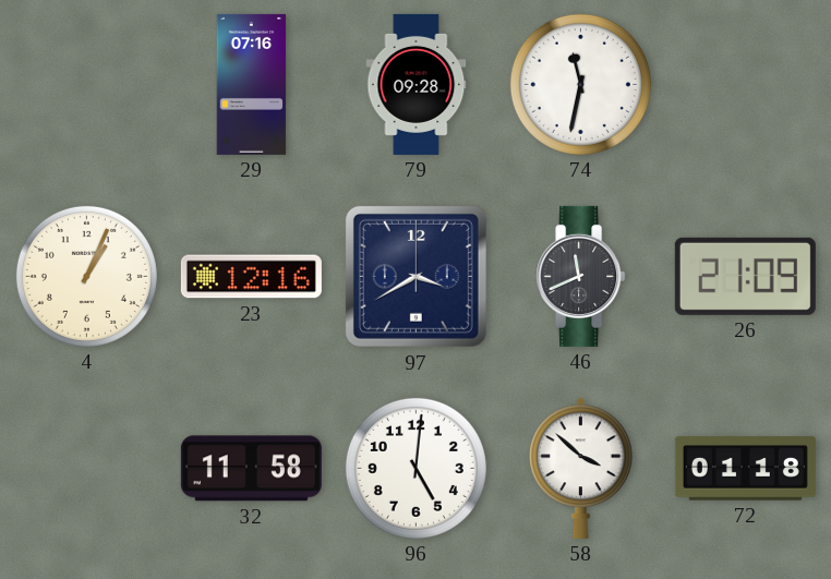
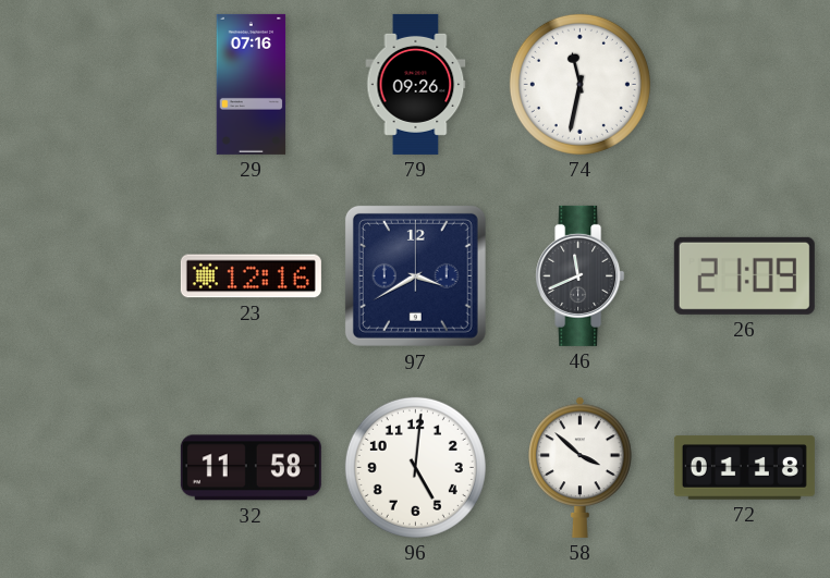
79: 09:28 -> 09:26 (416, 84)
4: 1:04 -> none (86, 276)
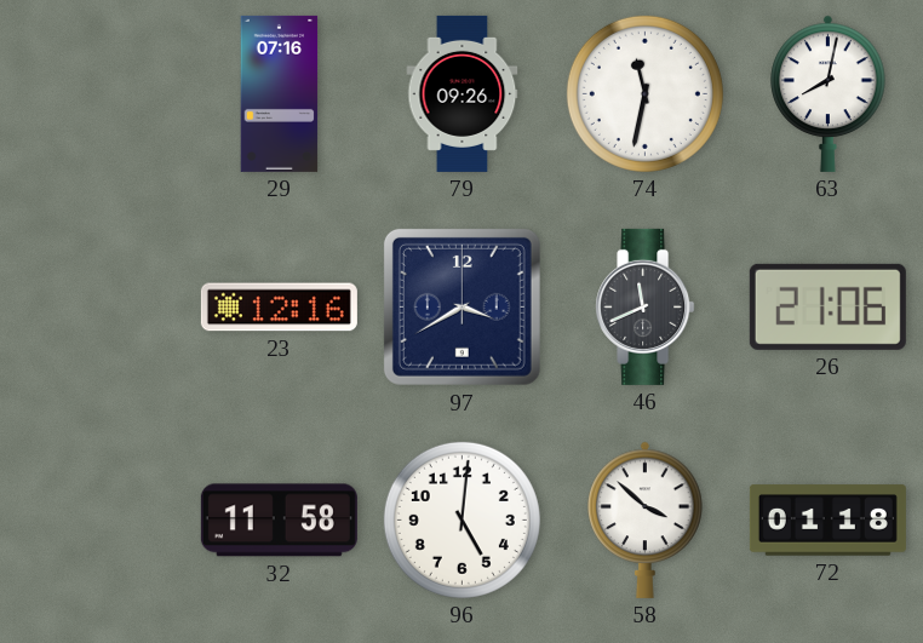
63: none -> 8:02 (829, 93)
26: 21:09 -> 21:06 (827, 306)
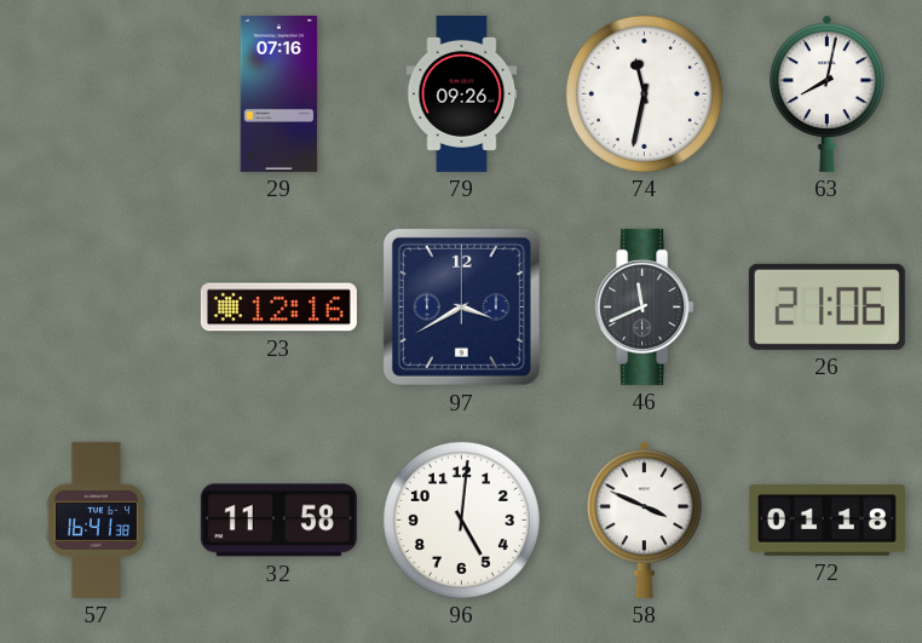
57: none -> 16:41 (96, 519)
58: 3:52 -> 3:49 (645, 519)
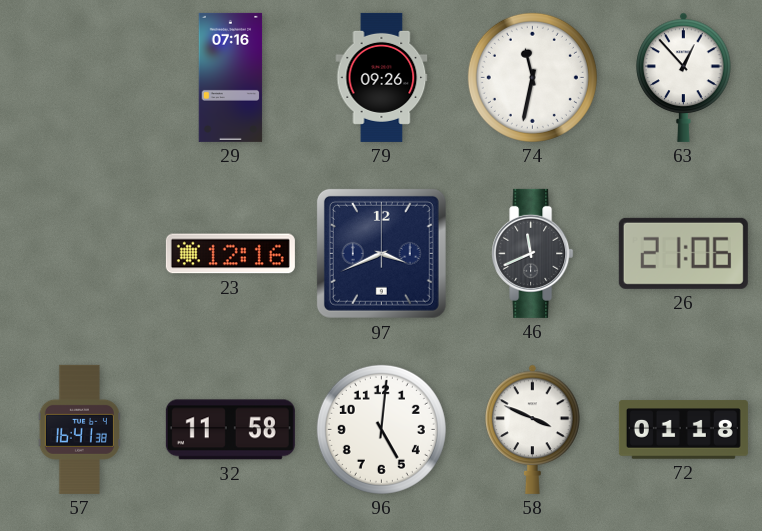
63: 8:02 -> 12:53 (684, 77)
97: 3:40 -> 3:41 (381, 253)
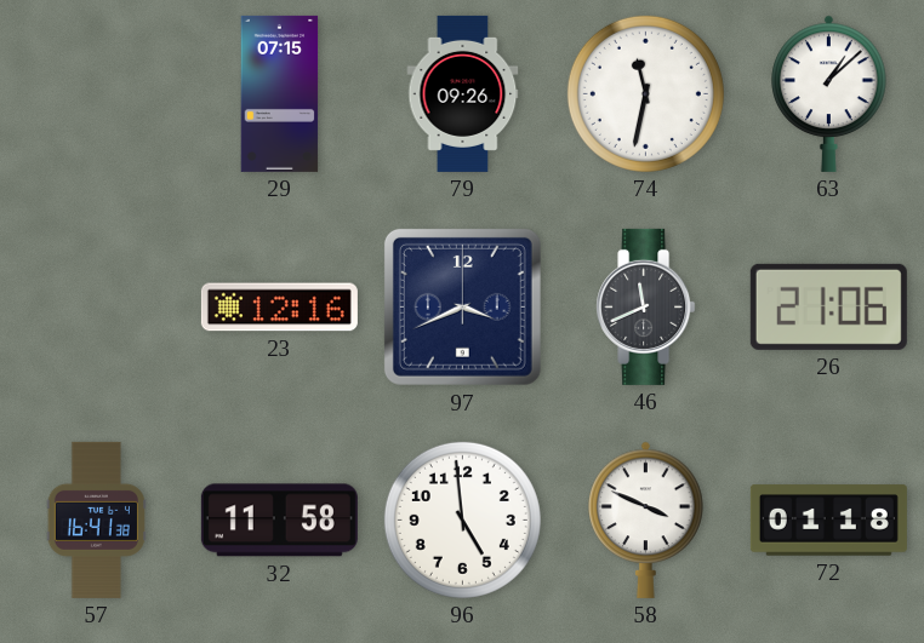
29: 07:16 -> 07:15 (280, 93)
63: 12:53 -> 1:08 (829, 93)
96: 5:01 -> 4:59 (462, 519)
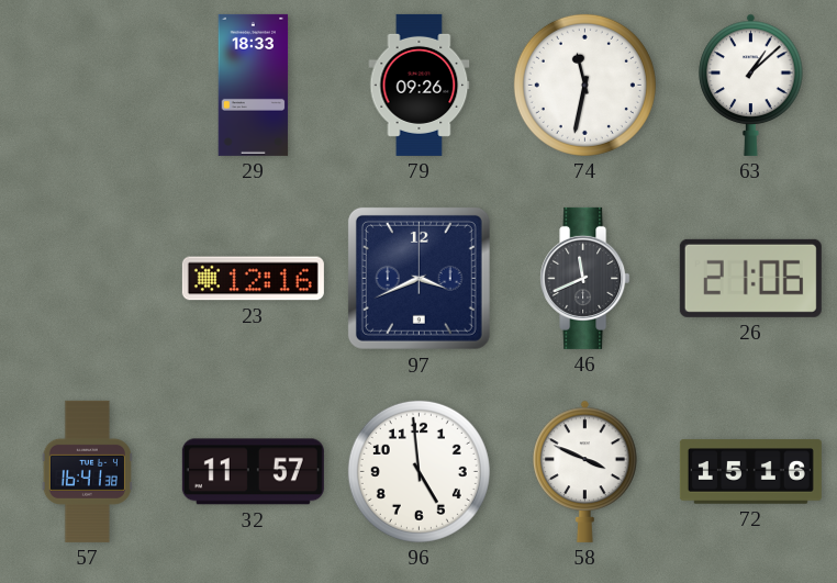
29: 07:15 -> 18:33 (254, 85)
32: 11:58 -> 11:57 (253, 472)
72: 01:18 -> 15:16 (750, 472)
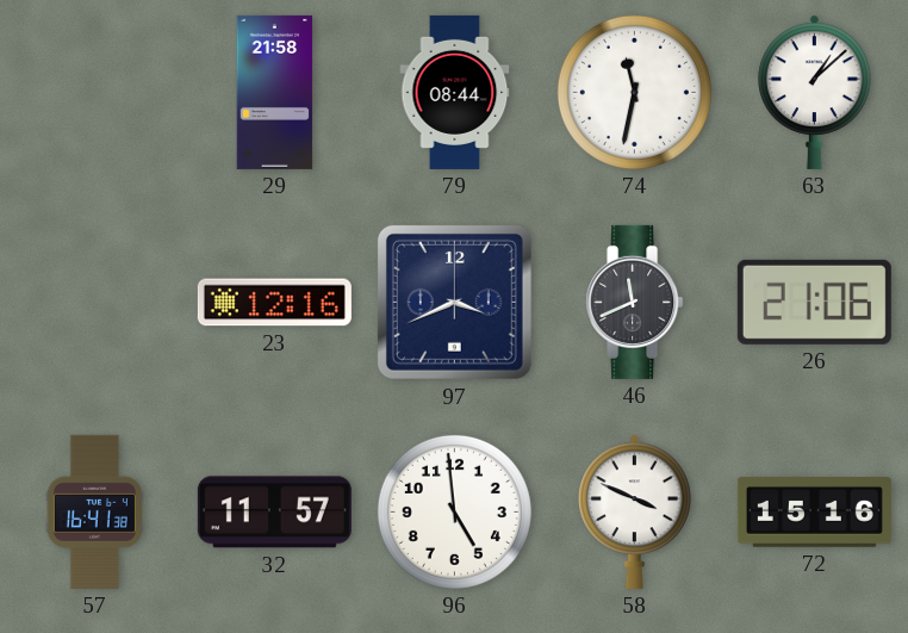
29: 18:33 -> 21:58 (275, 92)
79: 09:26 -> 08:44 (455, 92)
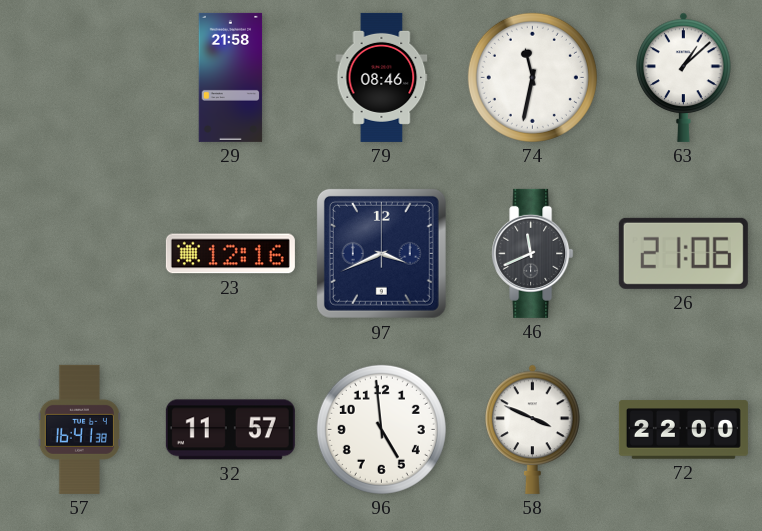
79: 08:44 -> 08:46 (382, 77)
72: 15:16 -> 22:00 (683, 430)
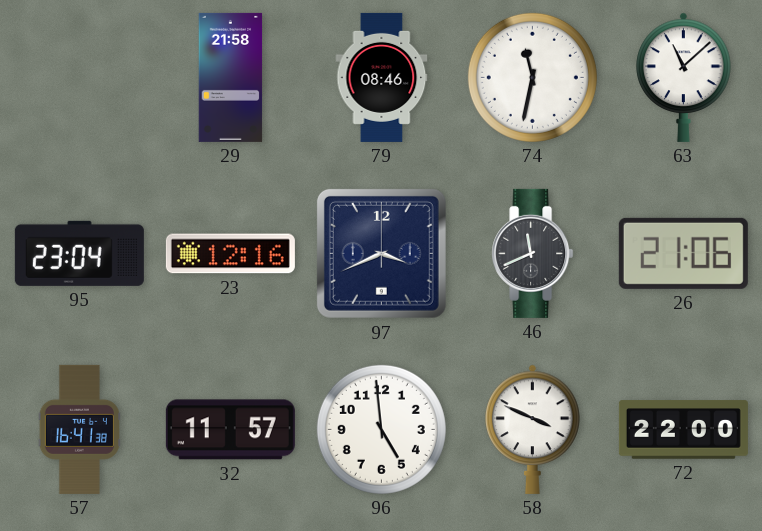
63: 1:08 -> 11:08 (684, 77)
95: none -> 23:04 (79, 253)
